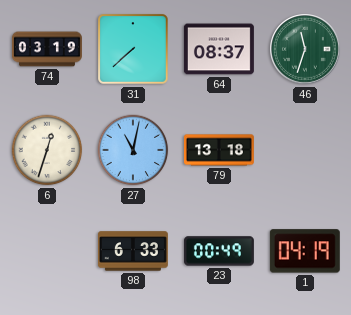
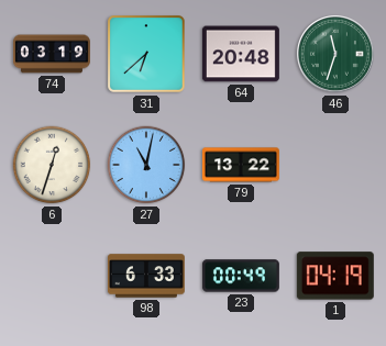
31: 7:38 -> 6:38 (147, 55)
64: 08:37 -> 20:48 (241, 54)
79: 13:18 -> 13:22 (241, 165)
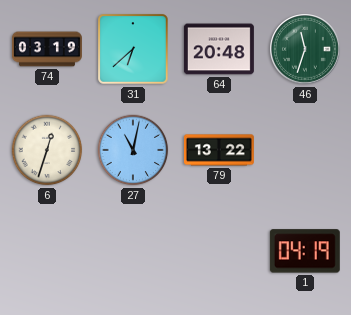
98: 6:33 -> none (146, 276)
23: 00:49 -> none (241, 276)
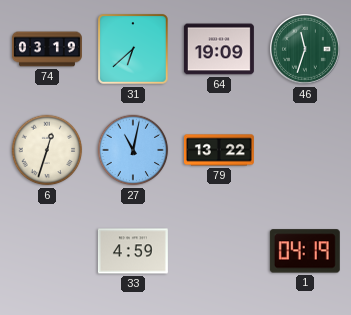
64: 20:48 -> 19:09 (219, 49)
33: none -> 4:59 (133, 251)
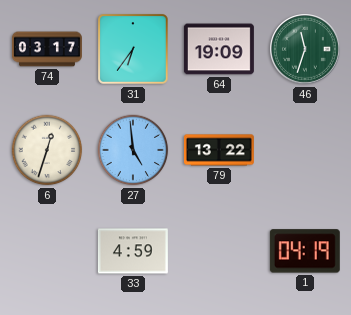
74: 03:19 -> 03:17 (47, 49)
31: 6:38 -> 6:36 (134, 50)
27: 11:02 -> 4:59 (133, 150)
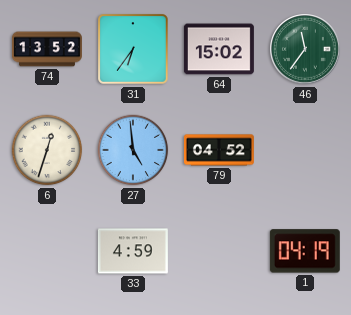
74: 03:17 -> 13:52 (47, 49)
64: 19:09 -> 15:02 (219, 49)
46: 11:33 -> 11:36 (306, 50)
79: 13:22 -> 04:52 (219, 150)
